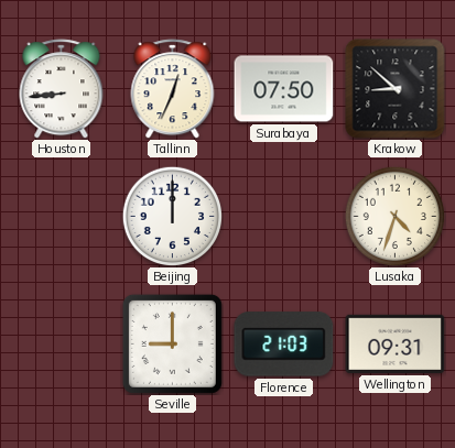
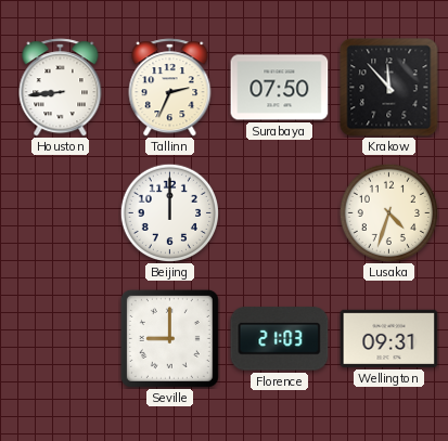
Tallinn: 12:34 -> 2:34 (170, 88)
Krakow: 8:52 -> 11:53 (389, 88)
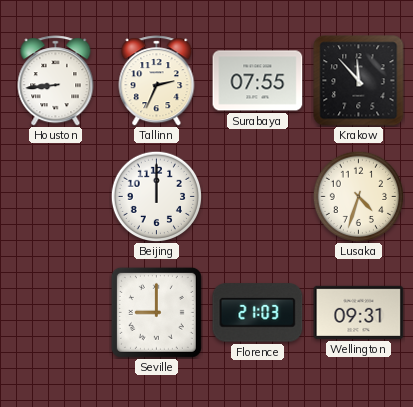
Surabaya: 07:50 -> 07:55 (258, 81)
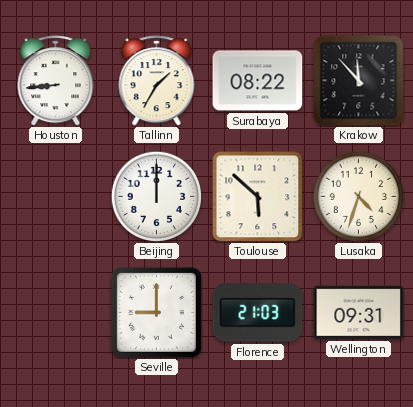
Tallinn: 2:34 -> 1:35 (157, 81)
Surabaya: 07:55 -> 08:22 (258, 81)
Toulouse: none -> 5:52 (258, 197)
